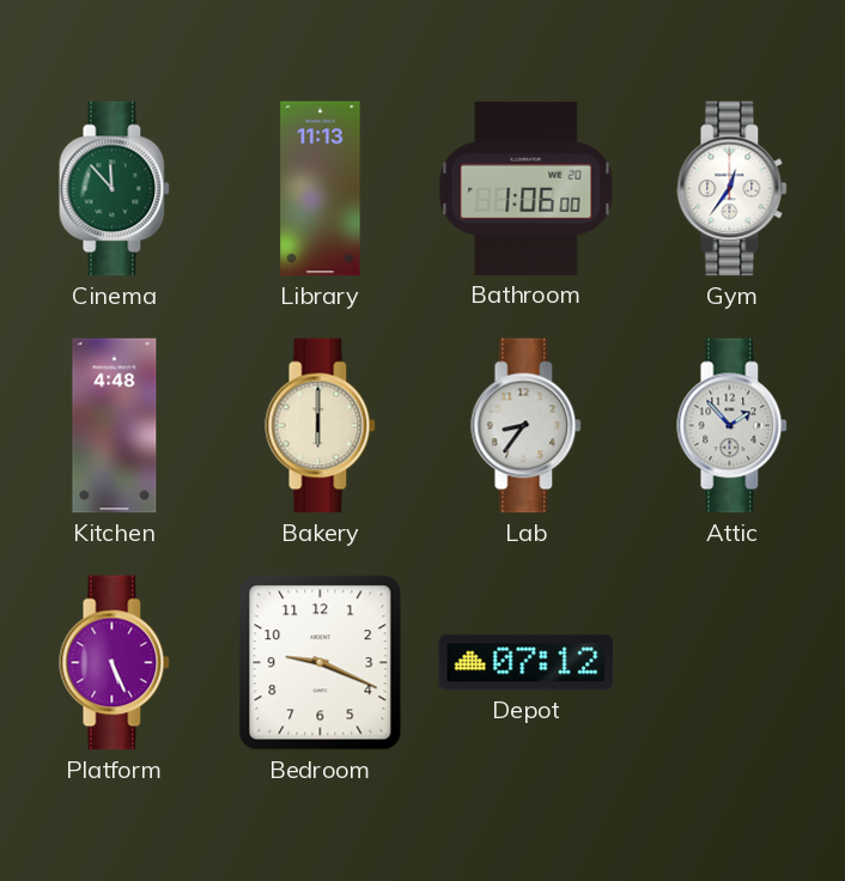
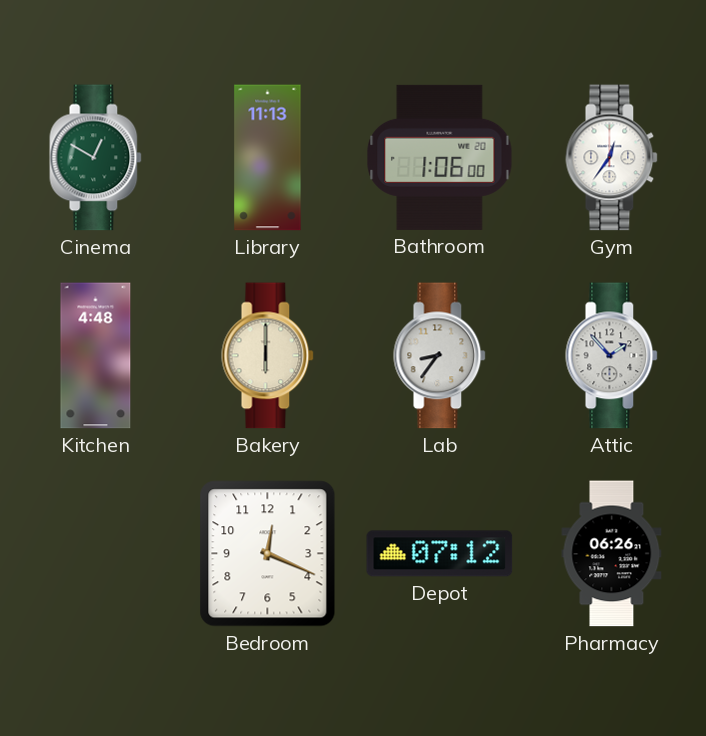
Cinema: 11:53 -> 12:50 (96, 158)
Platform: 5:26 -> none (115, 663)
Bedroom: 9:19 -> 12:19 (268, 554)
Pharmacy: none -> 06:26 (612, 554)
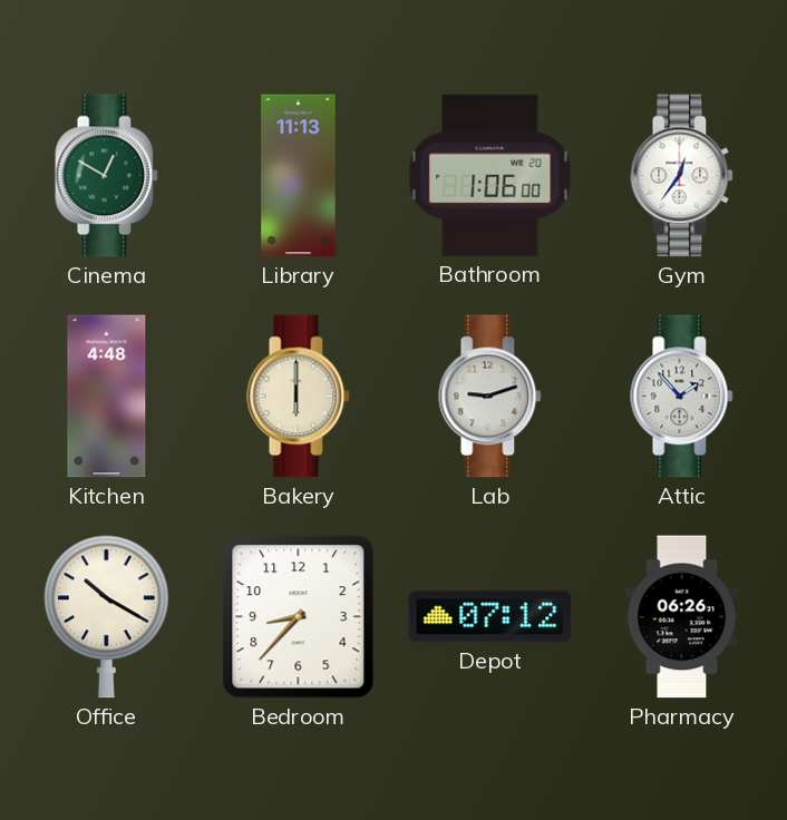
Lab: 8:36 -> 9:12 (490, 397)
Office: none -> 10:20 (106, 617)
Bedroom: 12:19 -> 8:37 (299, 617)
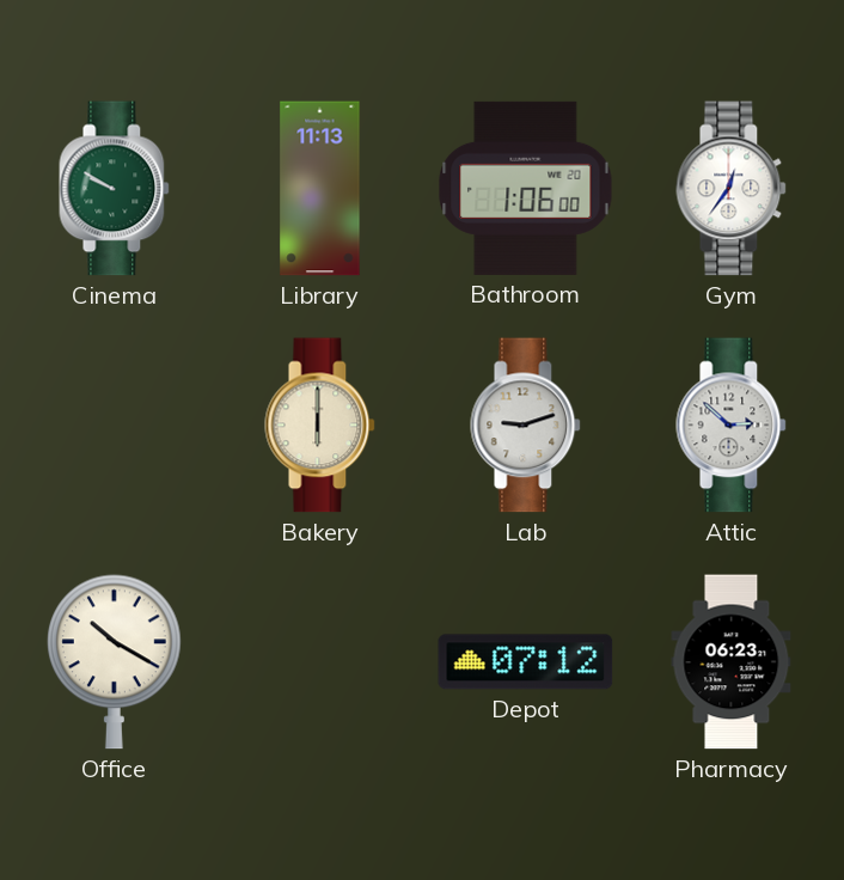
Cinema: 12:50 -> 9:50 (115, 189)
Kitchen: 4:48 -> none (107, 397)
Attic: 1:53 -> 2:52 (732, 426)
Bedroom: 8:37 -> none (299, 617)
Pharmacy: 06:26 -> 06:23 (732, 662)
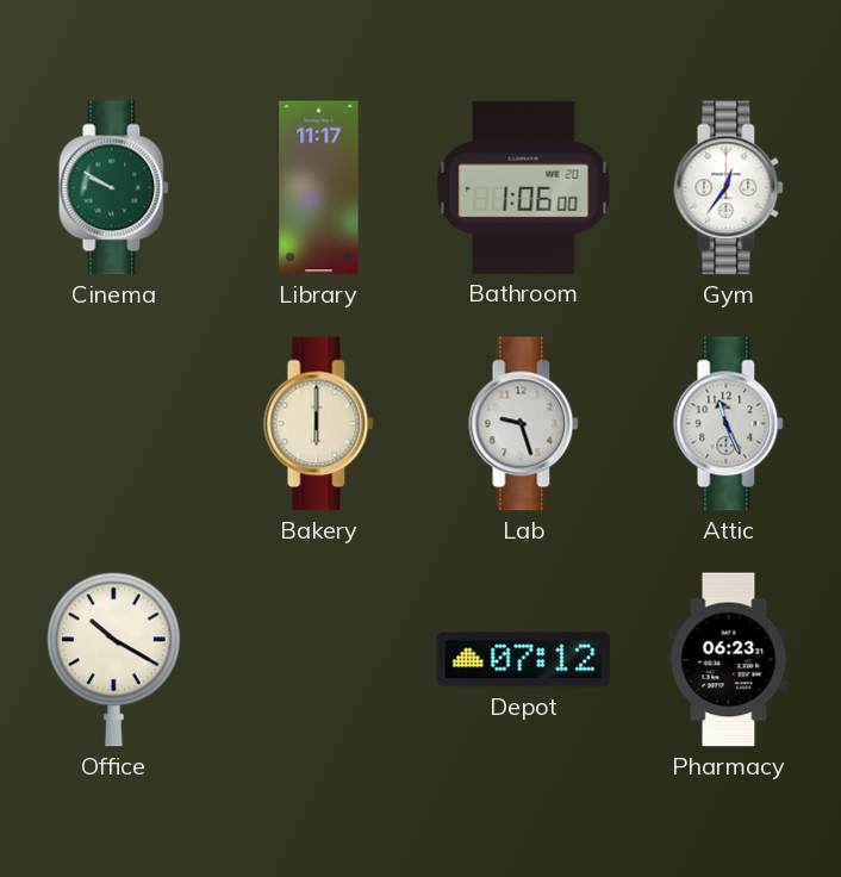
Library: 11:13 -> 11:17 (319, 188)
Lab: 9:12 -> 9:27 (524, 424)
Attic: 2:52 -> 11:26 (729, 424)
